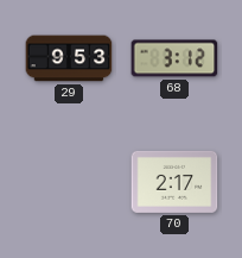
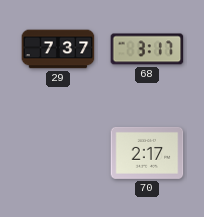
29: 9:53 -> 7:37 (58, 49)
68: 3:12 -> 3:17 (147, 49)
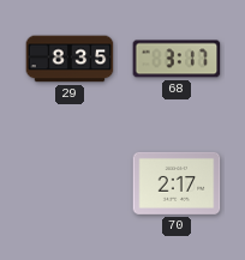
29: 7:37 -> 8:35 (70, 59)
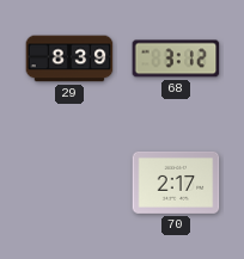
29: 8:35 -> 8:39 (69, 58)
68: 3:17 -> 3:12 (176, 58)
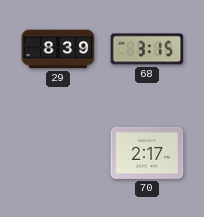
68: 3:12 -> 3:15 (147, 49)
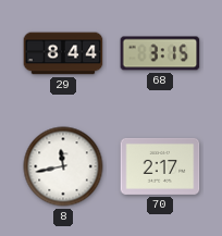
29: 8:39 -> 8:44 (63, 53)
8: none -> 11:43 (63, 166)
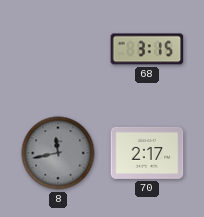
29: 8:44 -> none (63, 53)
8 dial: white -> grey (58, 153)
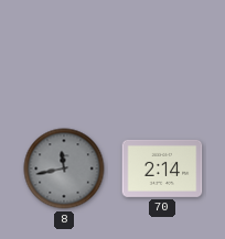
68: 3:15 -> none (147, 49)
70: 2:17 -> 2:14 (162, 169)
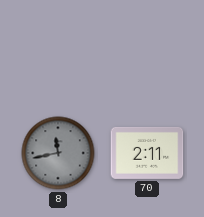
70: 2:14 -> 2:11 (147, 153)
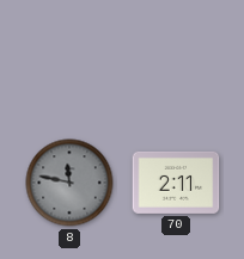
8: 11:43 -> 11:47 (69, 183)
